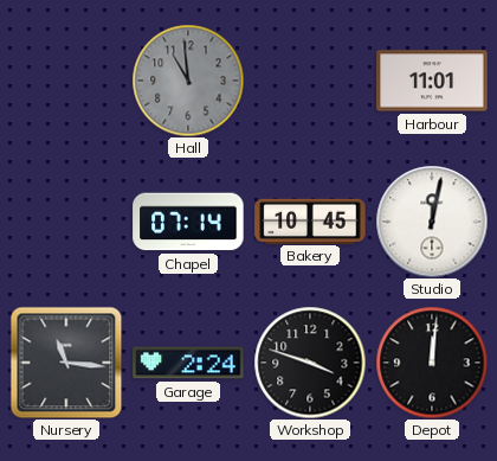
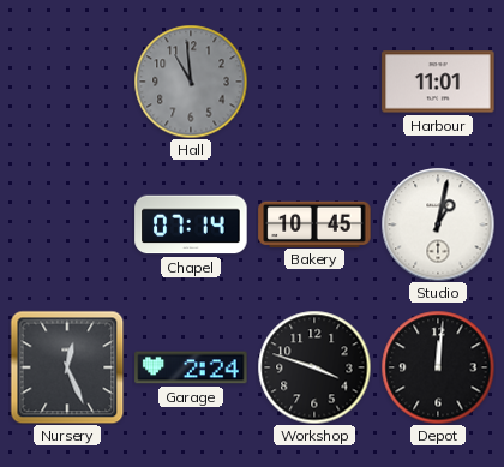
Studio: 12:02 -> 1:02 (438, 224)
Nursery: 11:16 -> 12:26 (67, 367)
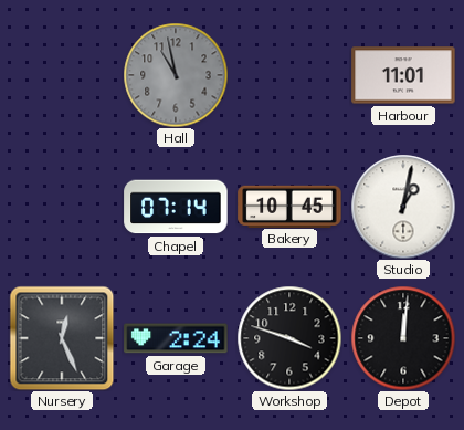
Hall: 10:59 -> 10:58 (176, 75)
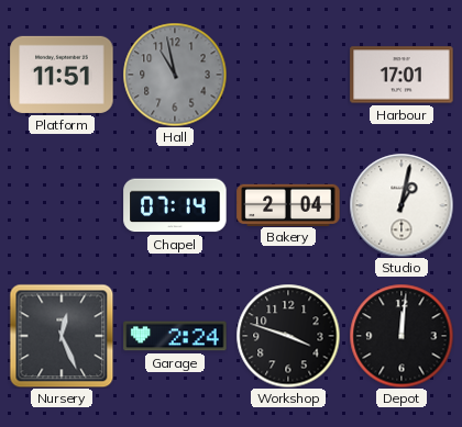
Platform: none -> 11:51 (62, 75)
Harbour: 11:01 -> 17:01 (402, 75)
Bakery: 10:45 -> 2:04 (288, 204)
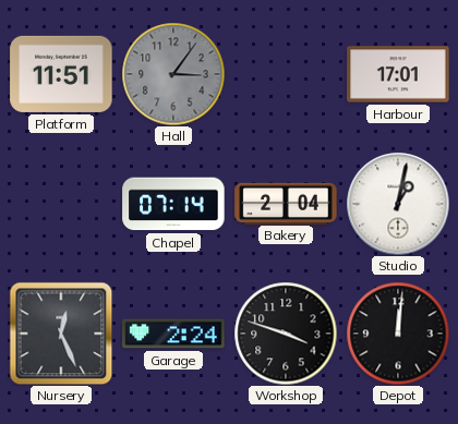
Hall: 10:58 -> 3:06 (173, 74)
